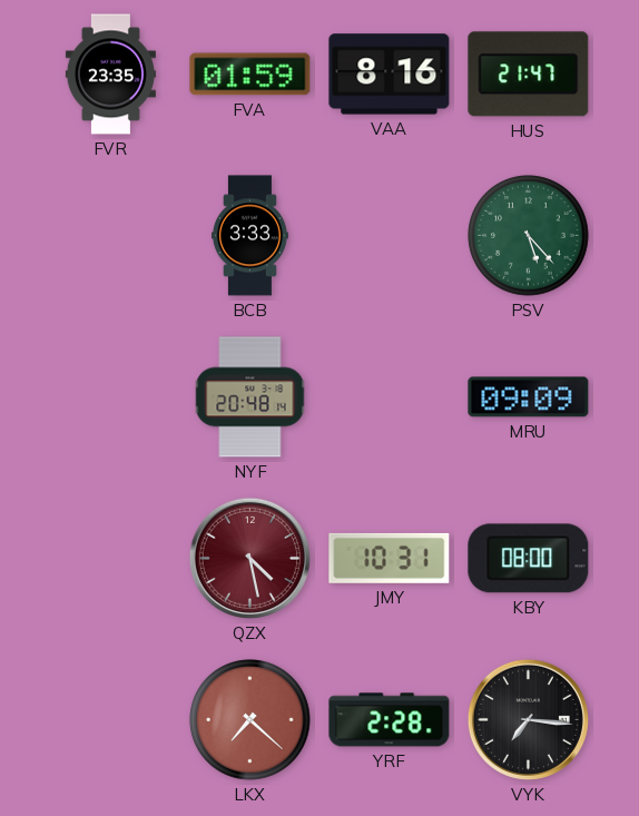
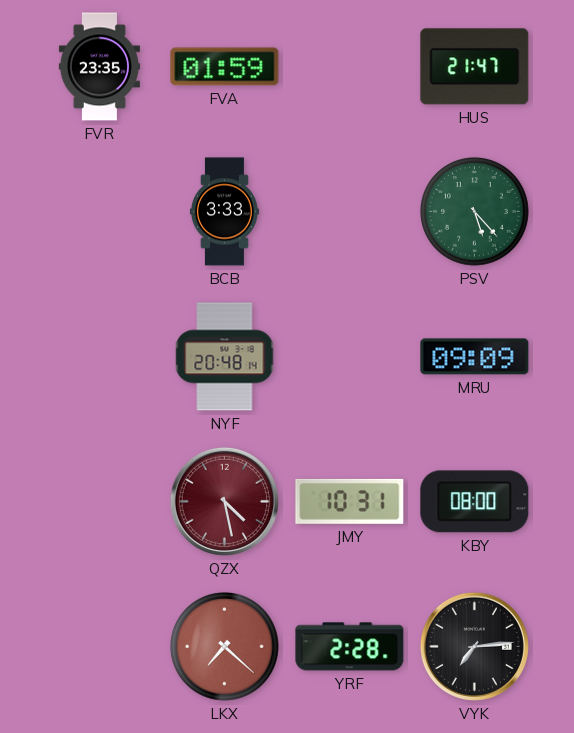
VAA: 8:16 -> none (390, 75)
VYK: 7:16 -> 7:14 (474, 646)
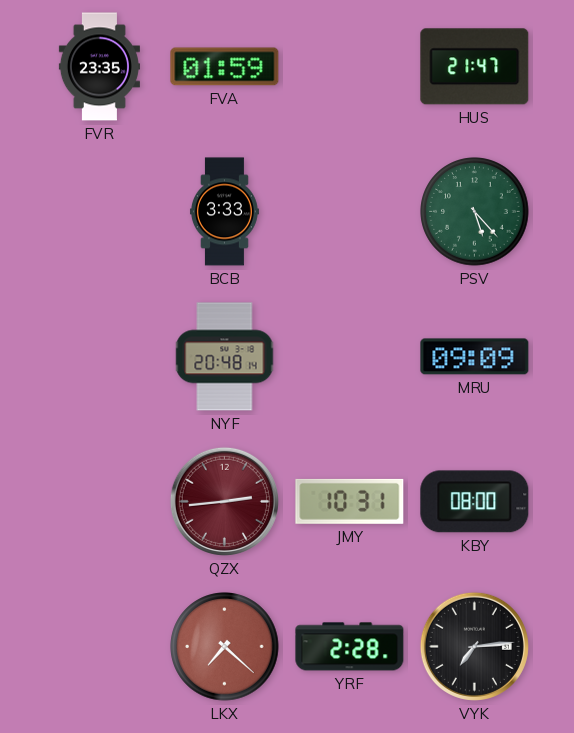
QZX: 4:28 -> 2:44 (224, 501)
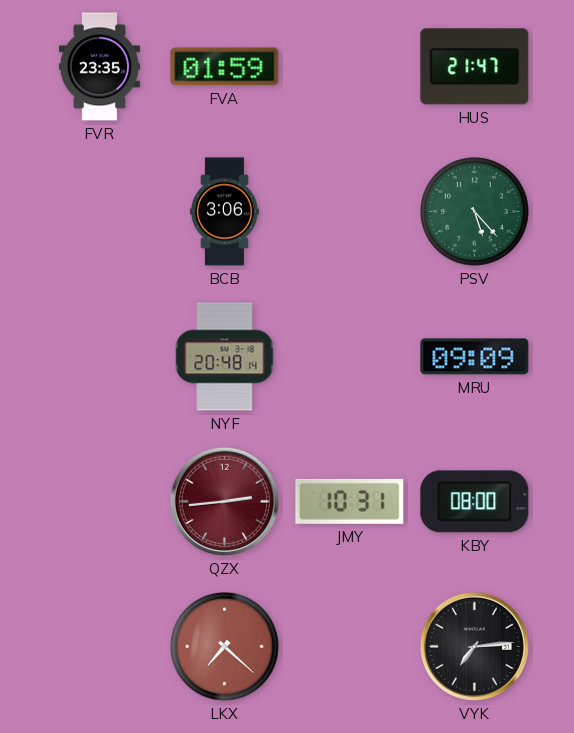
BCB: 3:33 -> 3:06 (224, 212)
YRF: 2:28 -> none (350, 647)
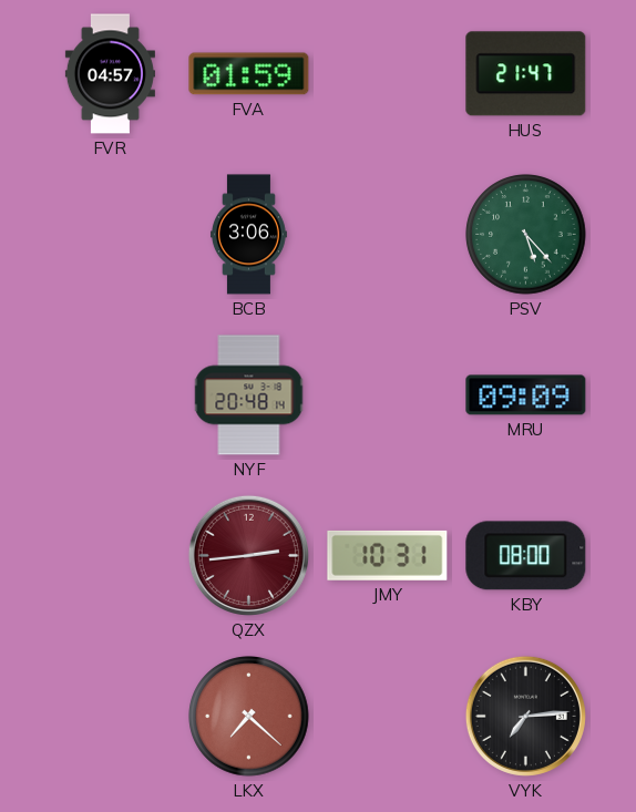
FVR: 23:35 -> 04:57 (110, 74)
